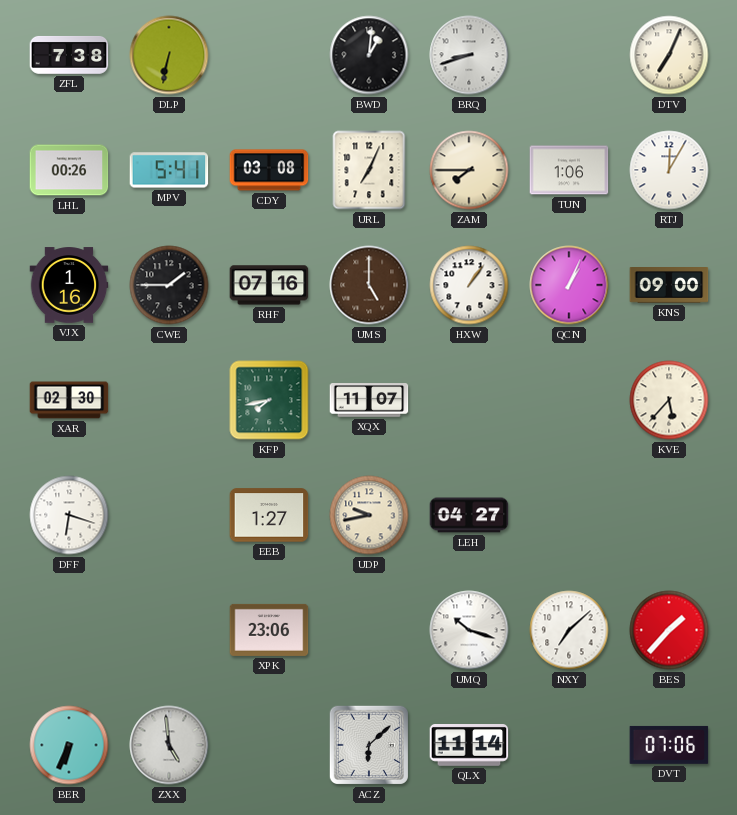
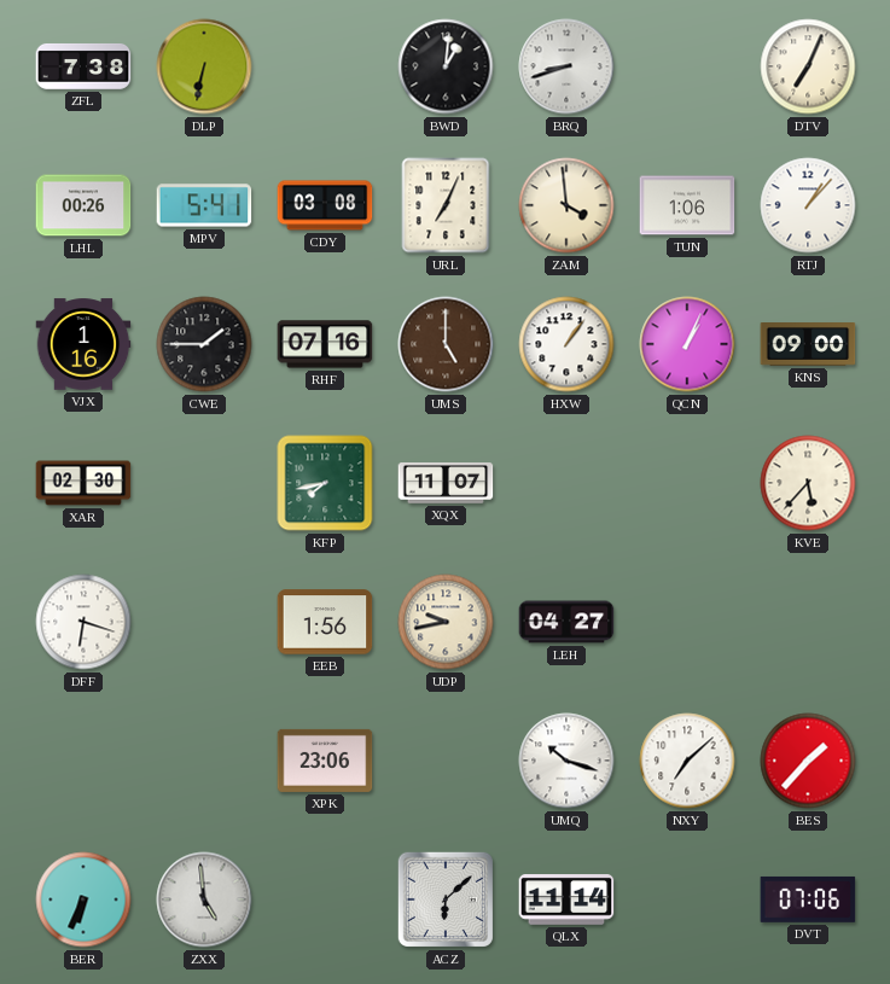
ZAM: 7:45 -> 3:59 (566, 205)
RTJ: 12:05 -> 1:07 (808, 205)
EEB: 1:27 -> 1:56 (325, 622)
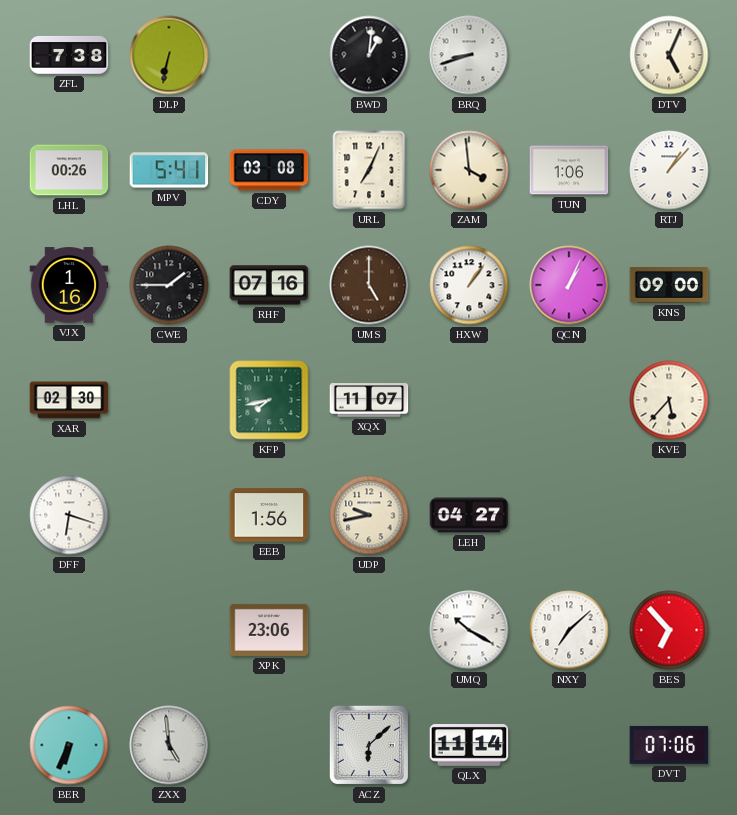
DTV: 7:04 -> 5:04 (669, 55)
UMQ: 10:18 -> 10:20 (469, 630)
BES: 1:37 -> 6:53 (669, 630)
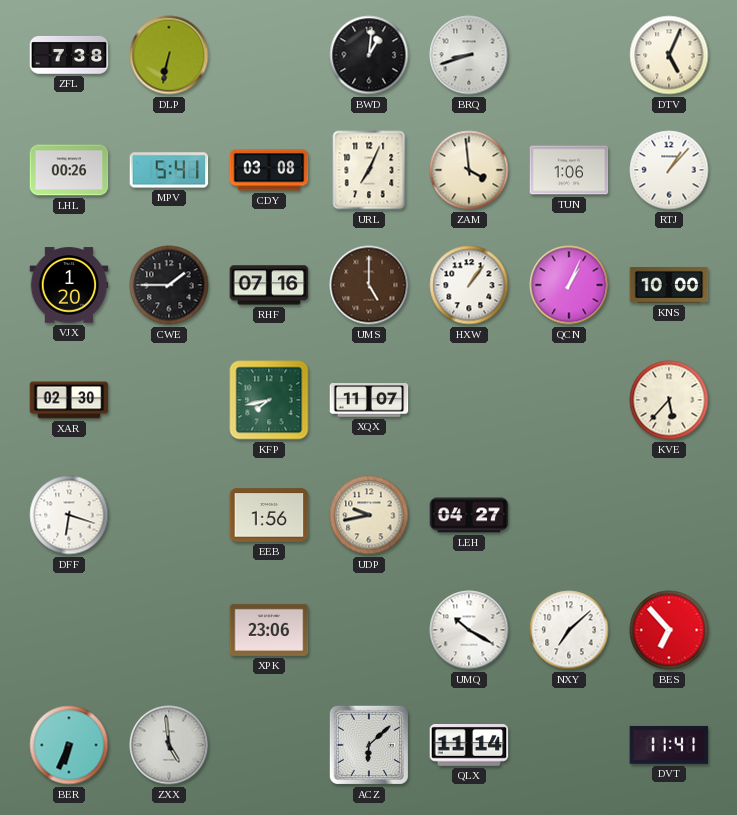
VJX: 1:16 -> 1:20 (69, 285)
KNS: 09:00 -> 10:00 (669, 286)
DVT: 07:06 -> 11:41 (669, 745)
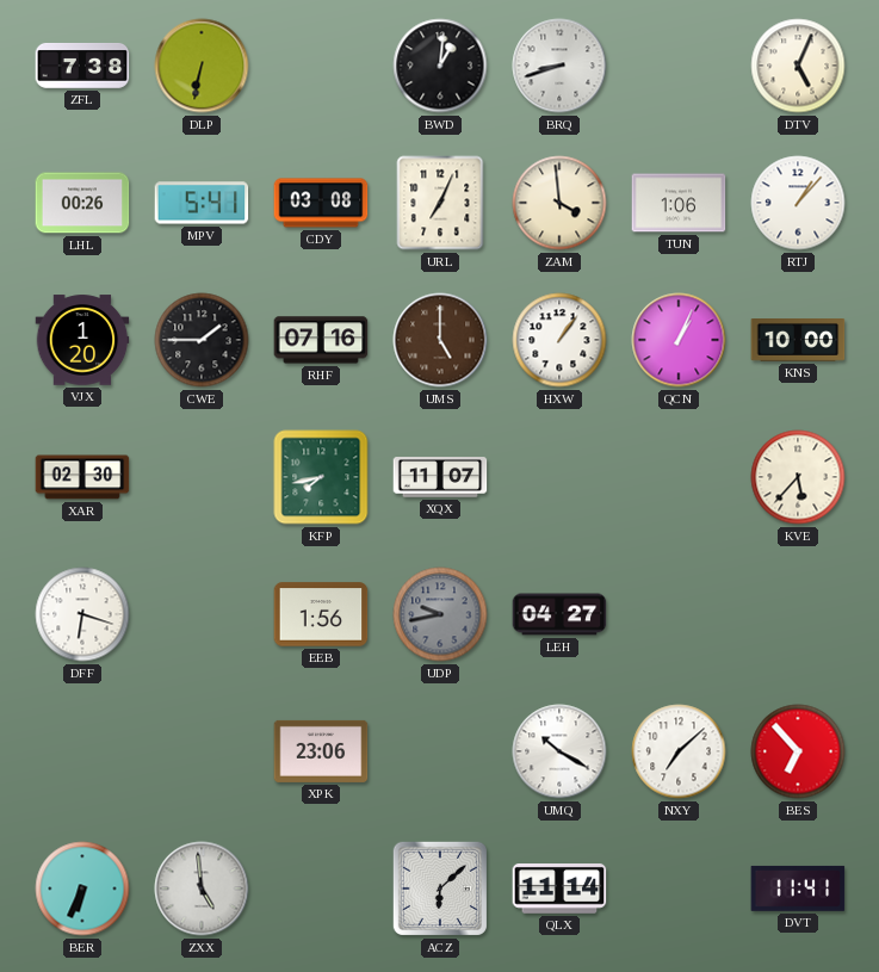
UDP dial: cream -> grey (440, 614)
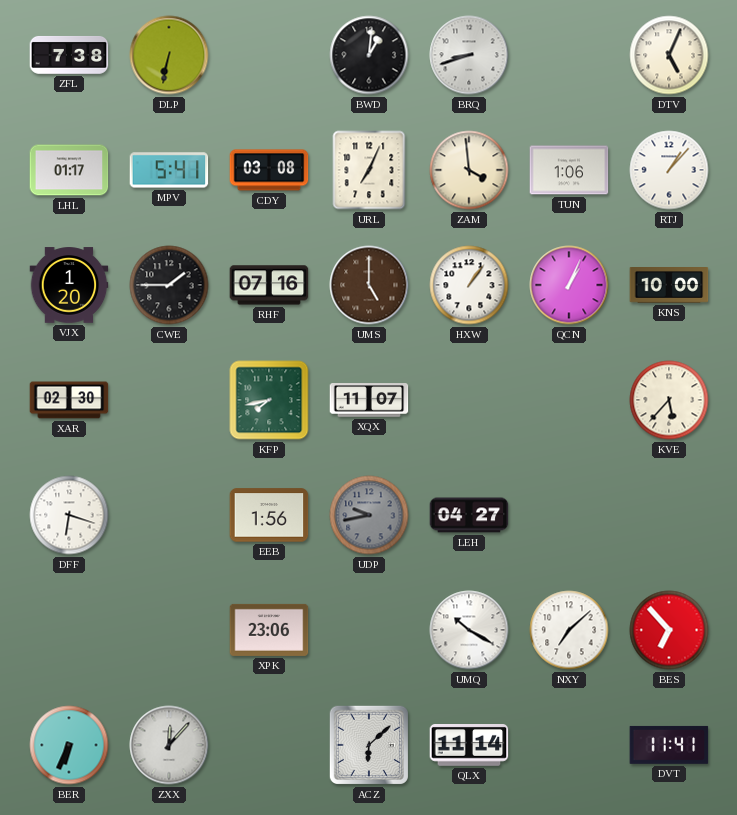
LHL: 00:26 -> 01:17 (69, 170)
ZXX: 4:59 -> 12:07 (169, 745)
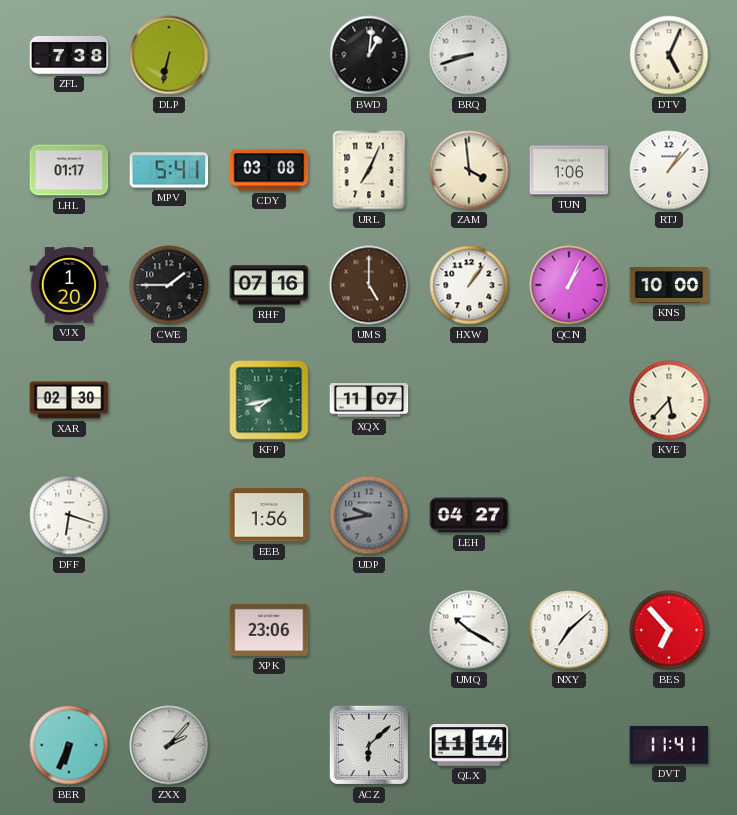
ZXX: 12:07 -> 2:07 (169, 745)
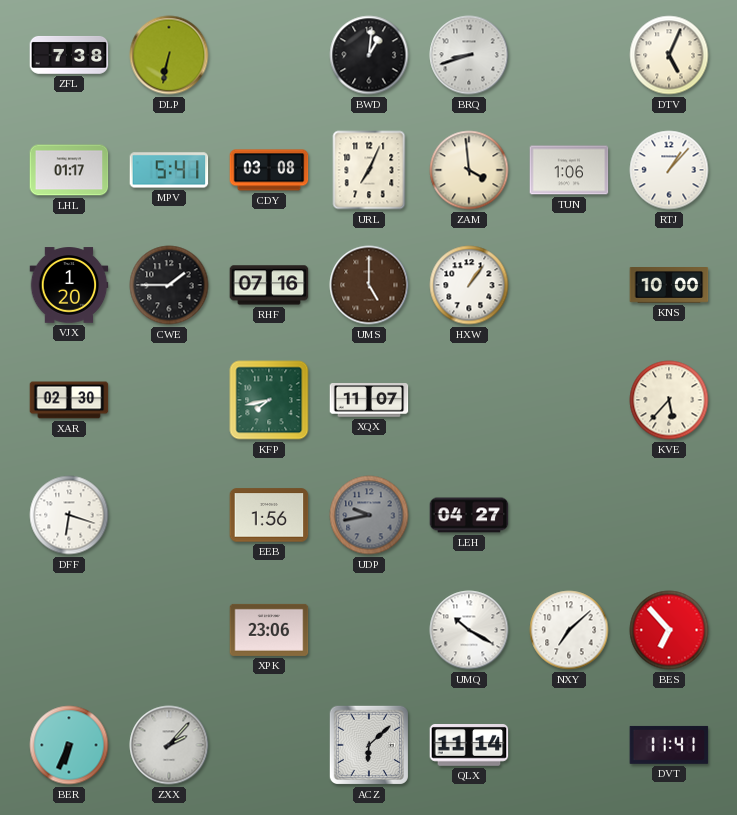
QCN: 1:04 -> none (569, 285)
